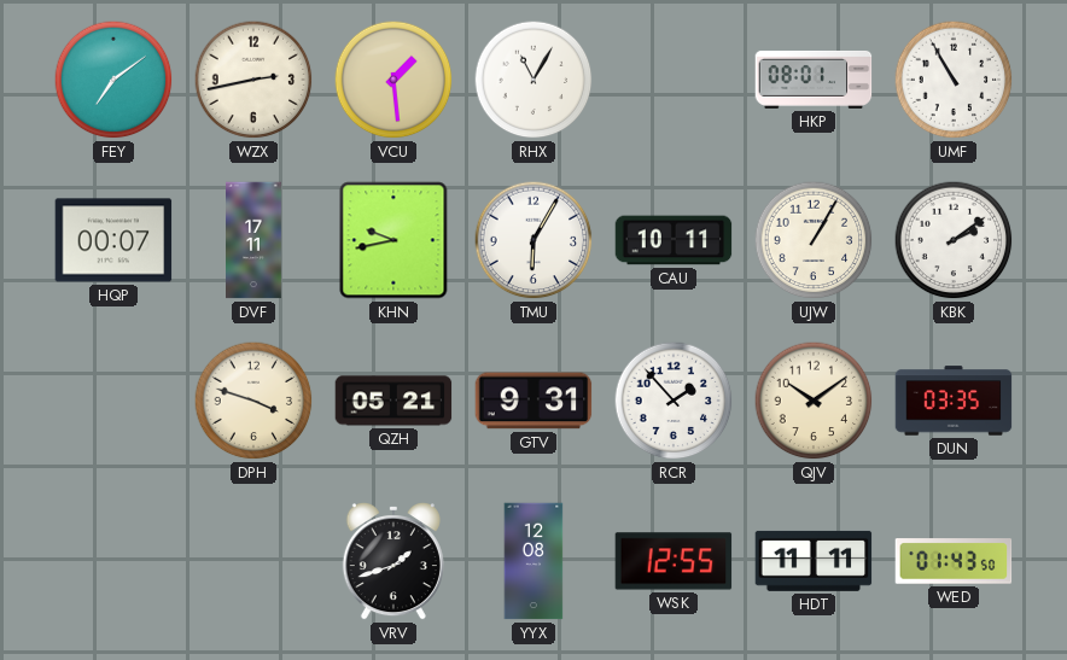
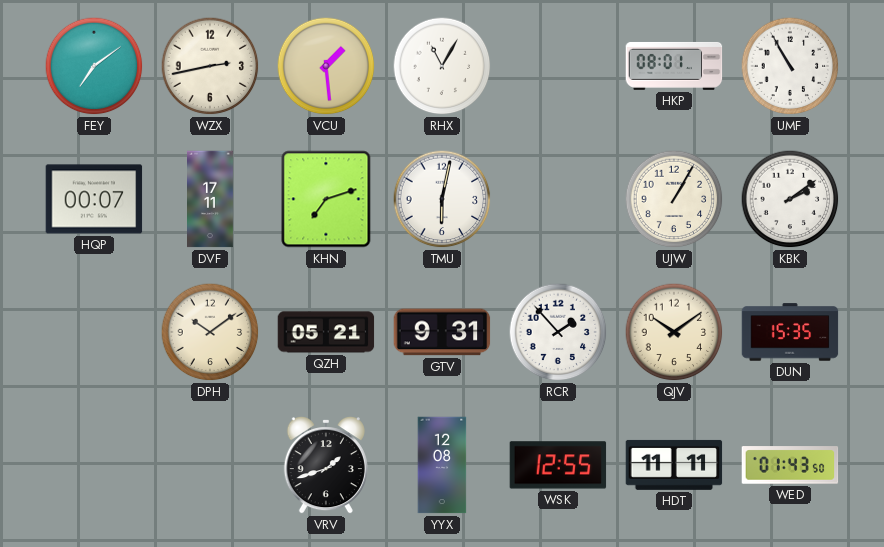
KHN: 9:43 -> 7:12 (326, 199)
TMU: 6:05 -> 6:02 (442, 199)
CAU: 10:11 -> none (674, 240)
DPH: 3:48 -> 10:09 (210, 332)
DUN: 03:35 -> 15:35 (790, 332)
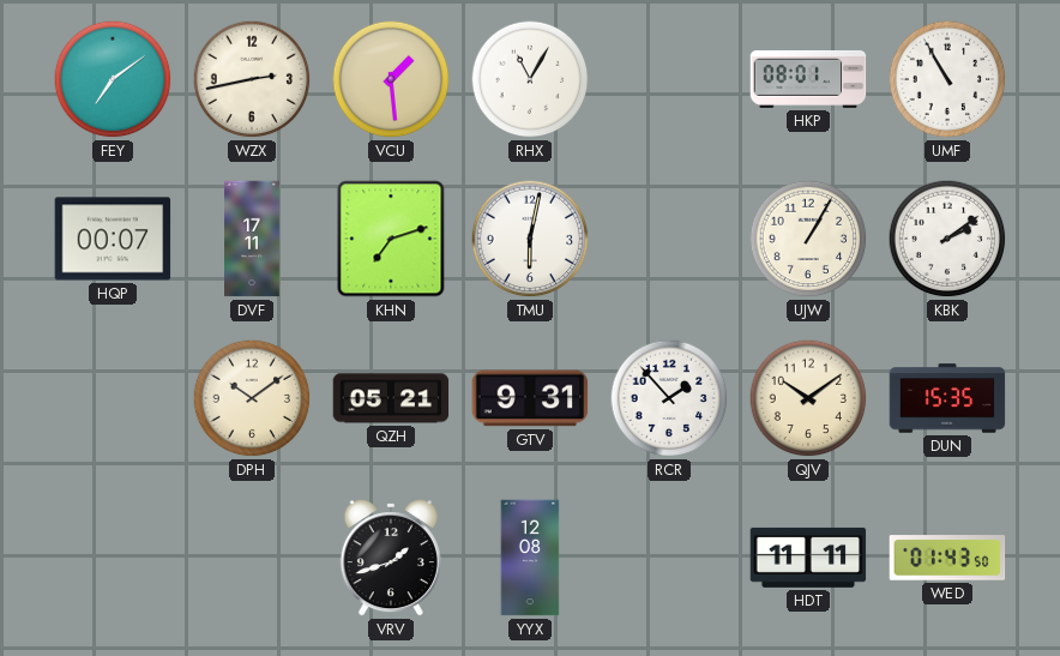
WSK: 12:55 -> none (558, 465)
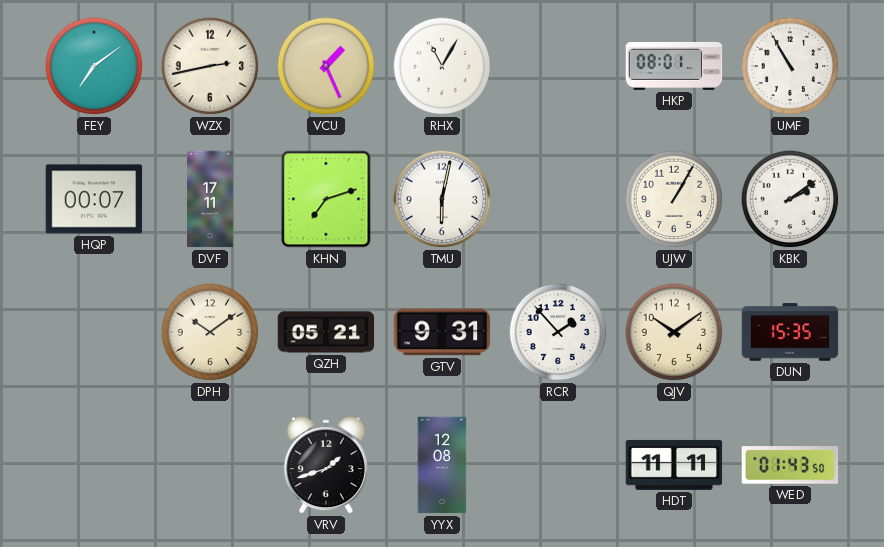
VCU: 1:29 -> 1:26 (326, 66)
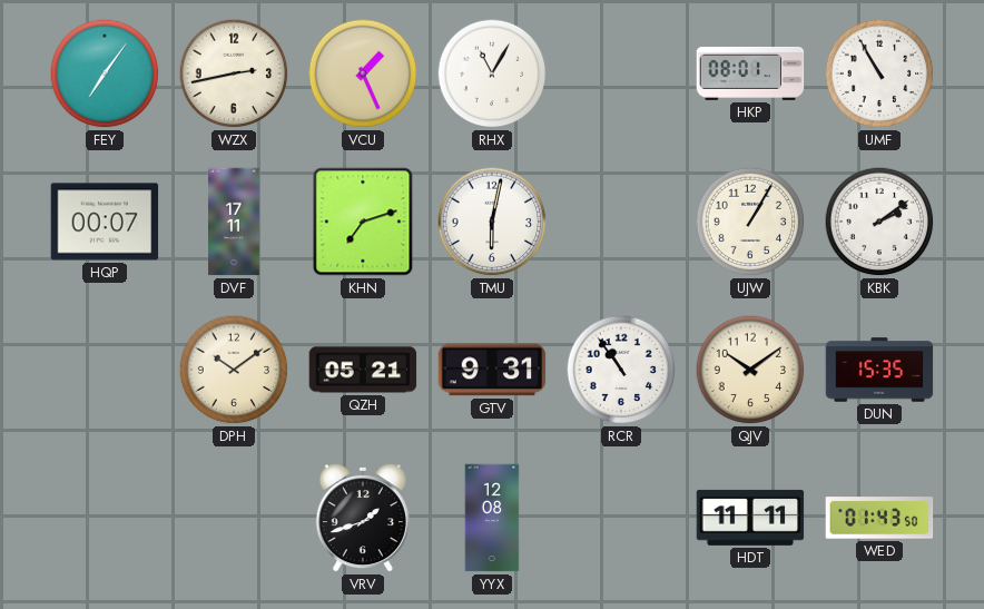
FEY: 7:09 -> 7:06 (105, 73)
RCR: 1:53 -> 10:54 (621, 370)
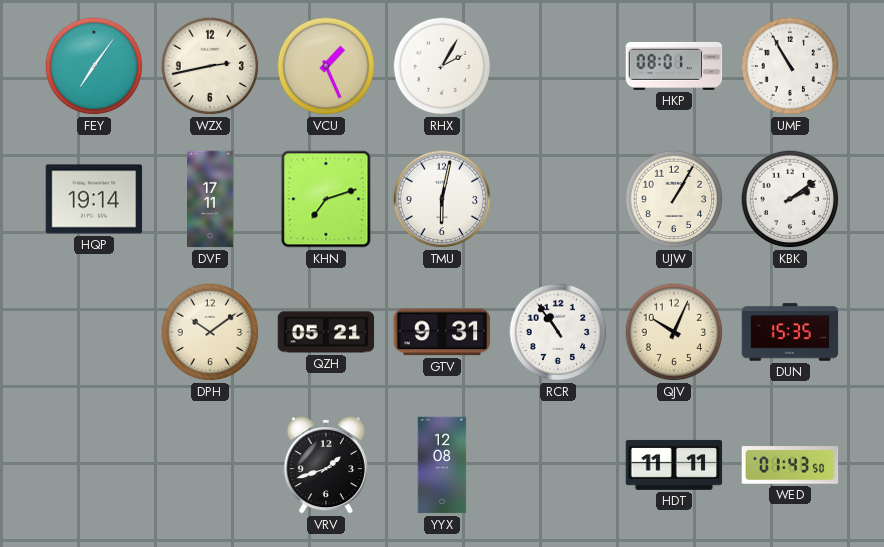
RHX: 11:05 -> 2:05 (442, 66)
HQP: 00:07 -> 19:14 (94, 199)
QJV: 10:09 -> 10:04 (674, 332)
